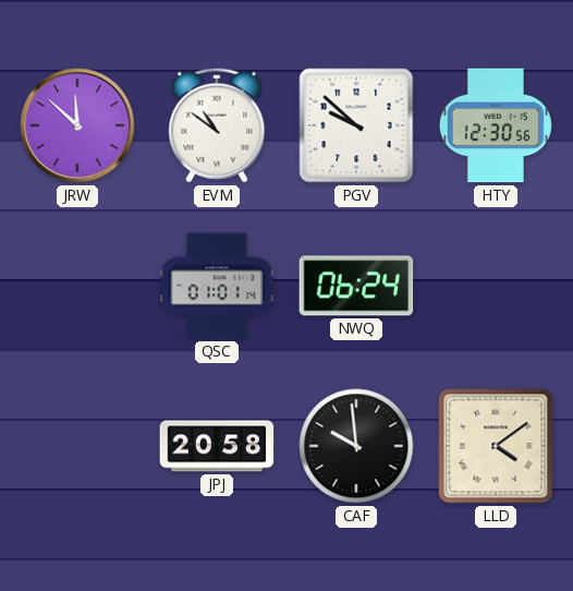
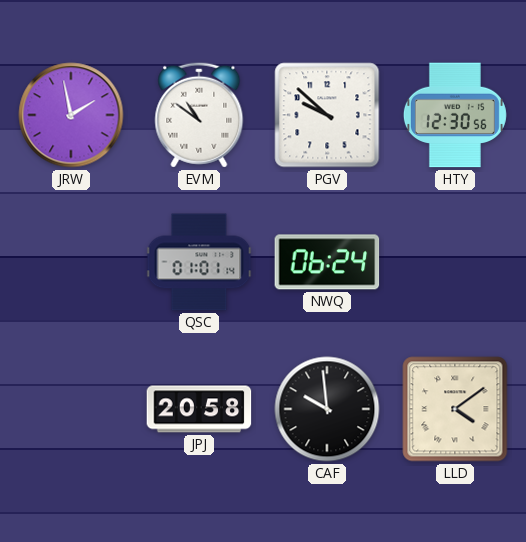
JRW: 11:52 -> 1:58 (71, 115)
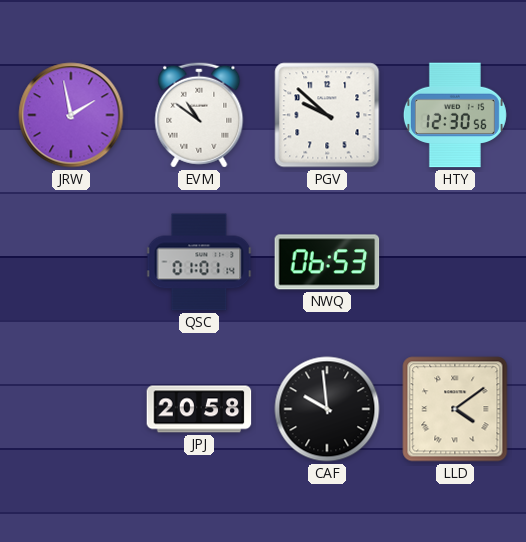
NWQ: 06:24 -> 06:53 (327, 262)
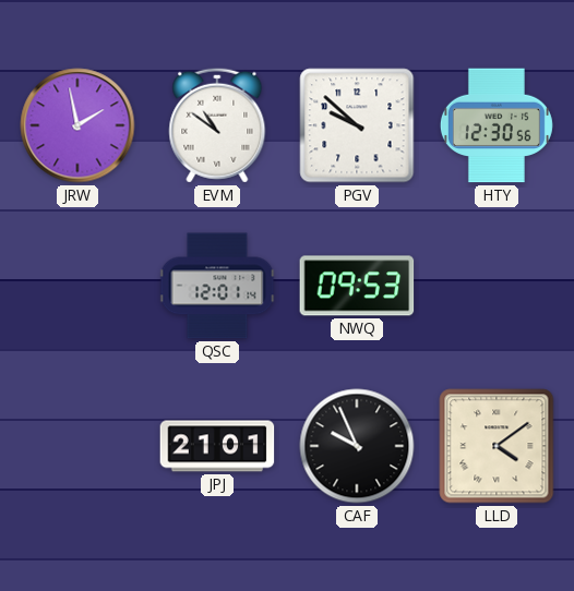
QSC: 01:01 -> 12:01 (217, 286)
NWQ: 06:53 -> 09:53 (357, 286)
JPJ: 20:58 -> 21:01 (217, 446)
CAF: 9:59 -> 9:56 (357, 446)
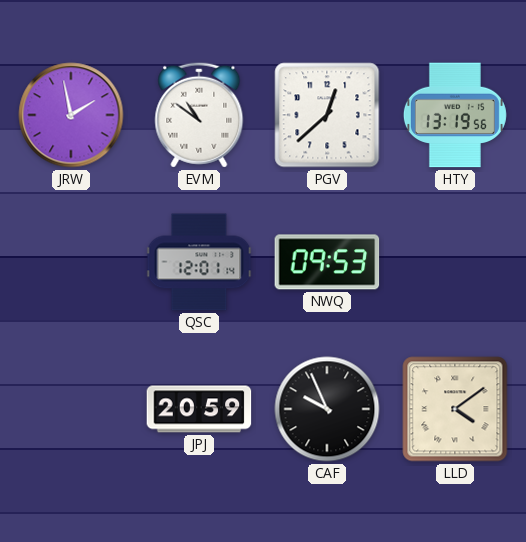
PGV: 9:52 -> 12:38 (327, 115)
HTY: 12:30 -> 13:19 (455, 115)
JPJ: 21:01 -> 20:59 (199, 409)
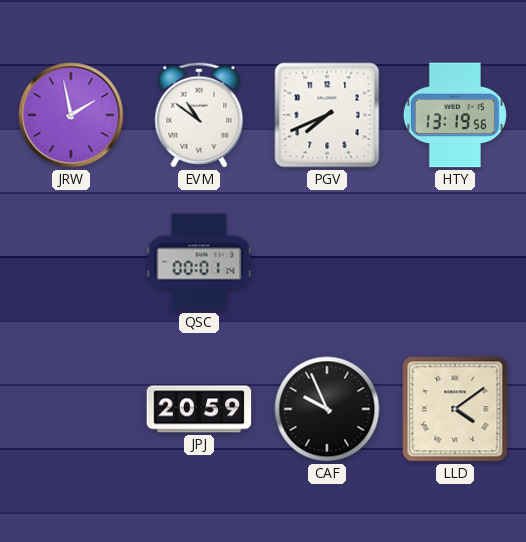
PGV: 12:38 -> 7:41 (327, 115)
QSC: 12:01 -> 00:01 (199, 262)
NWQ: 09:53 -> none (327, 262)
